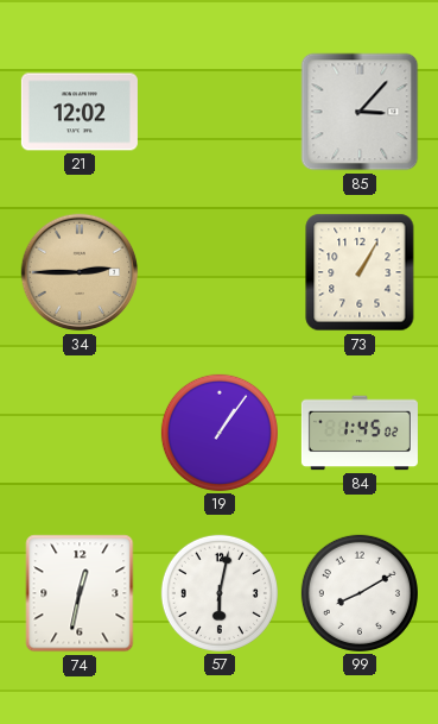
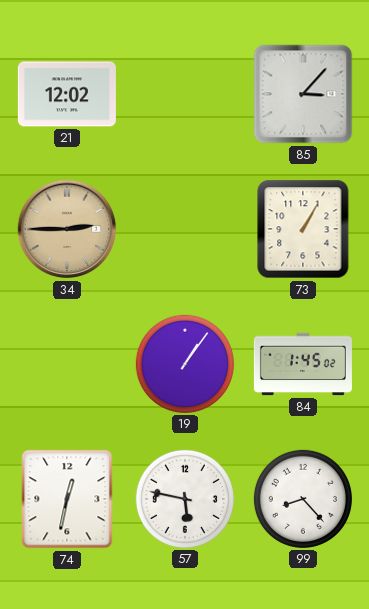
57: 6:02 -> 5:47 (185, 499)
99: 8:10 -> 8:23 (303, 499)
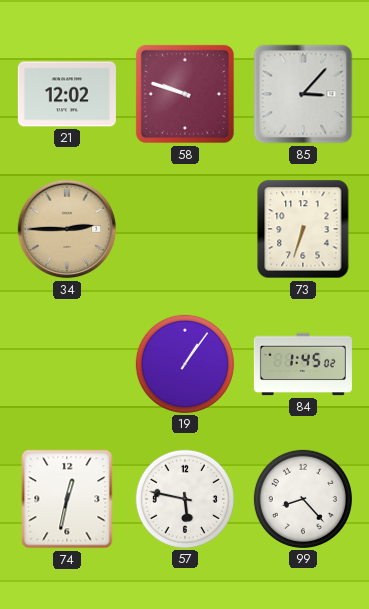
58: none -> 9:48 (185, 94)
73: 1:05 -> 6:33 (303, 229)
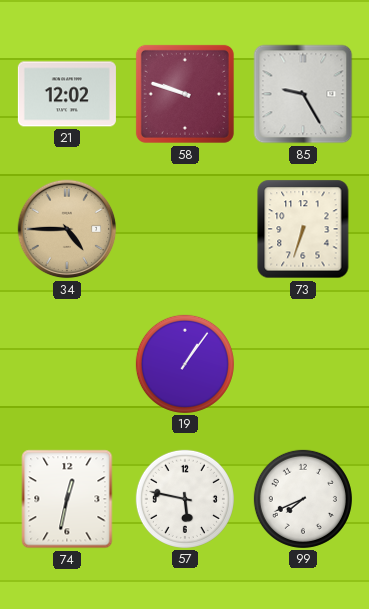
85: 3:07 -> 9:25 (303, 94)
34: 2:45 -> 4:45 (67, 229)
84: 1:45 -> none (303, 364)
99: 8:23 -> 7:41 (303, 499)
